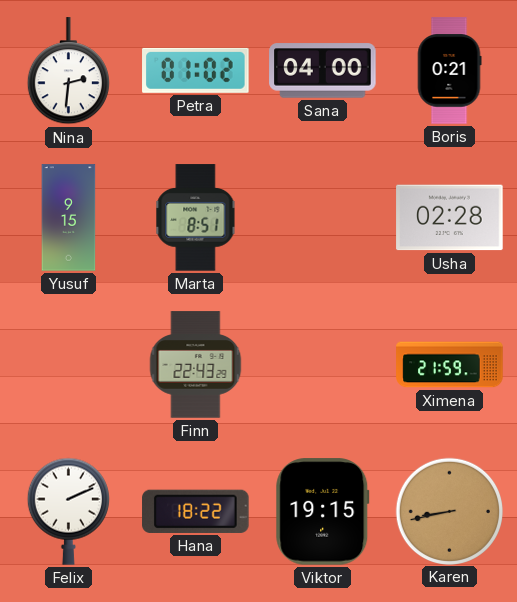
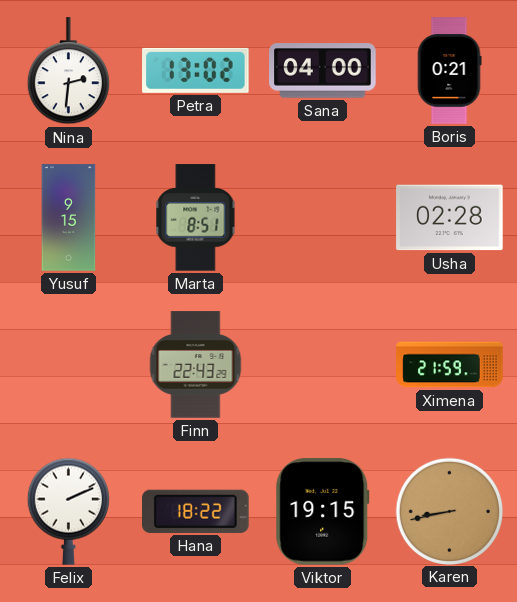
Petra: 01:02 -> 13:02 (196, 70)
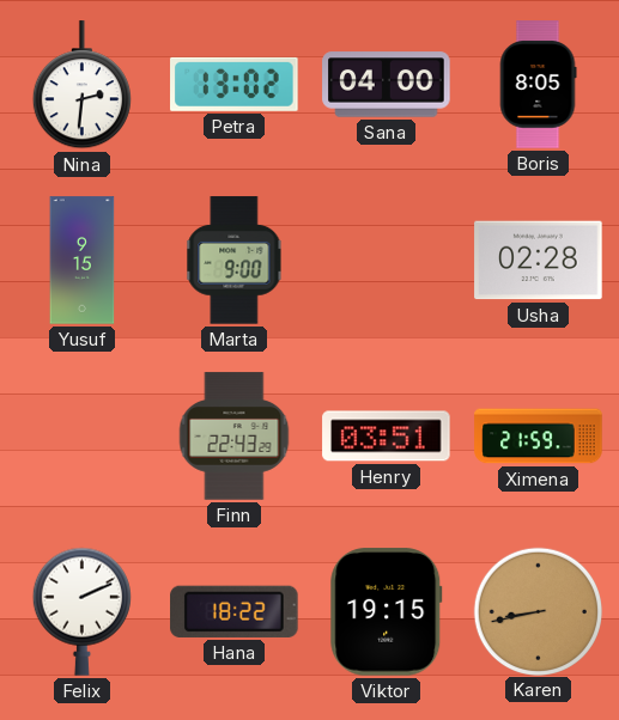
Boris: 0:21 -> 8:05 (538, 85)
Marta: 8:51 -> 9:00 (235, 261)
Henry: none -> 03:51 (387, 437)
